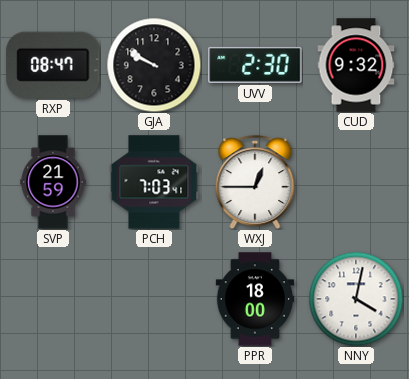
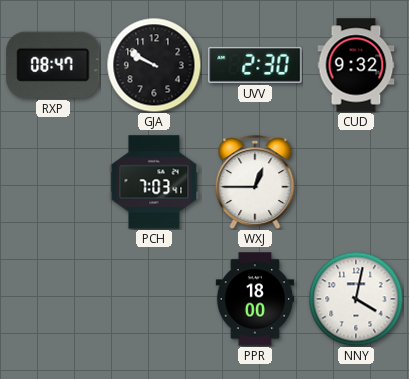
SVP: 21:59 -> none (53, 182)
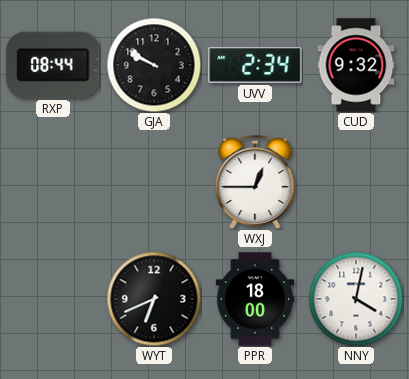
RXP: 08:47 -> 08:44 (53, 65)
UVV: 2:30 -> 2:34 (255, 65)
PCH: 7:03 -> none (154, 182)
WYT: none -> 6:41 (154, 299)
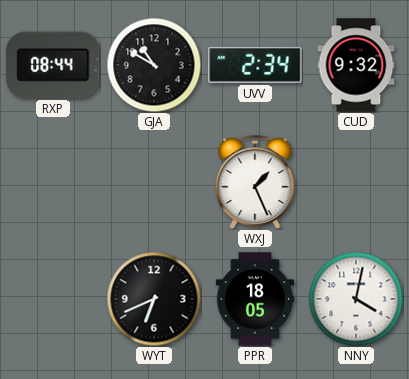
GJA: 9:50 -> 10:50 (154, 65)
WXJ: 12:45 -> 1:26 (255, 182)
PPR: 18:00 -> 18:05 (255, 299)
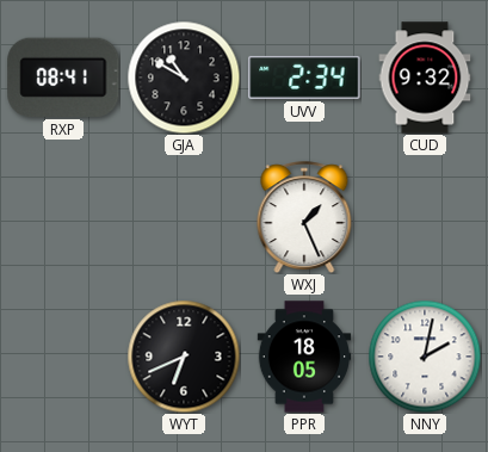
RXP: 08:44 -> 08:41 (63, 78)
NNY: 4:02 -> 2:02 (425, 357)
